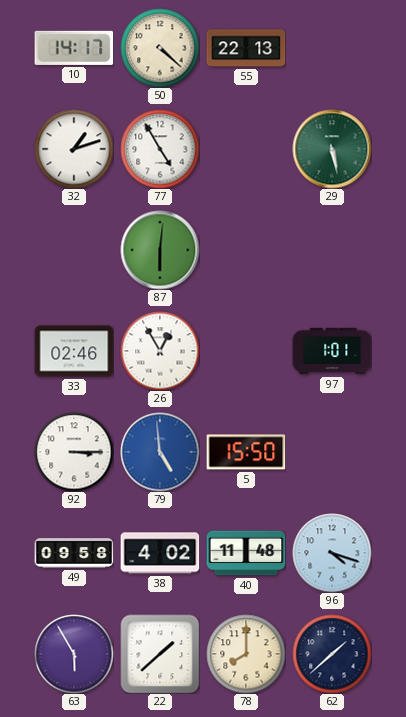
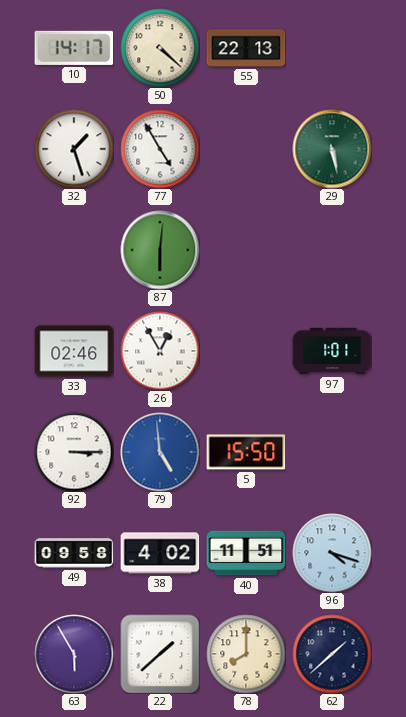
32: 1:12 -> 1:27 (74, 149)
40: 11:48 -> 11:51 (246, 553)
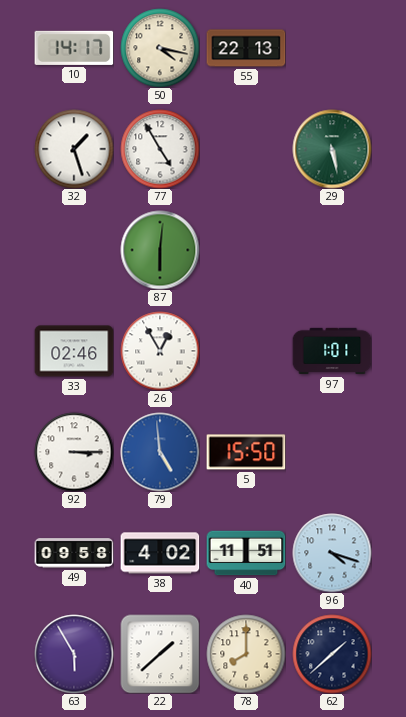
50: 4:22 -> 4:17 (160, 48)
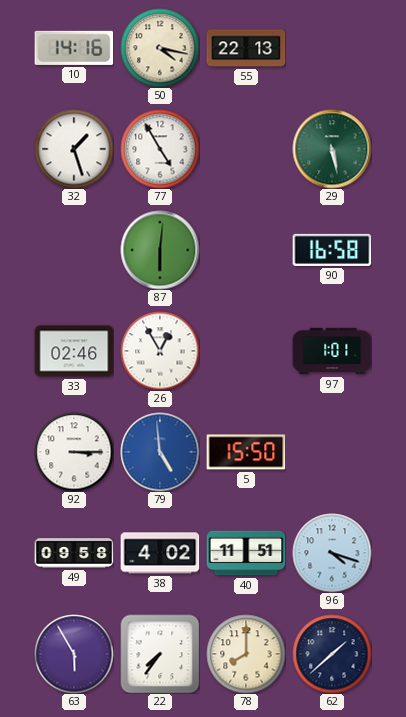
10: 14:17 -> 14:16 (74, 48)
90: none -> 16:58 (332, 250)
22: 1:38 -> 7:36 (160, 654)
